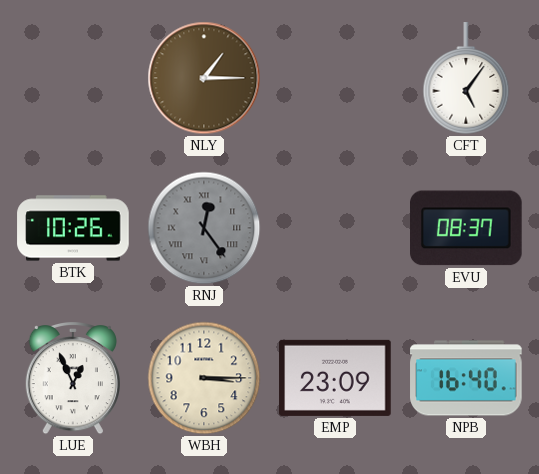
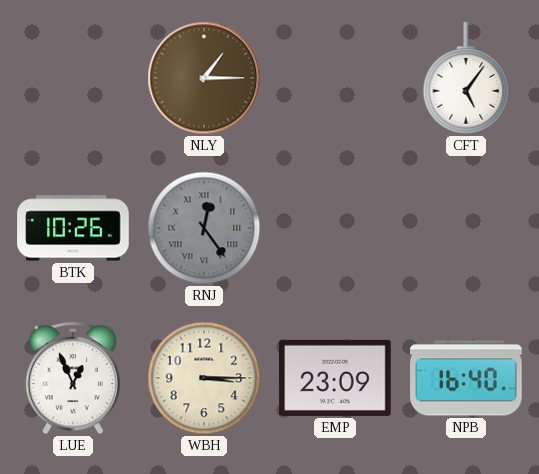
EVU: 08:37 -> none (467, 228)
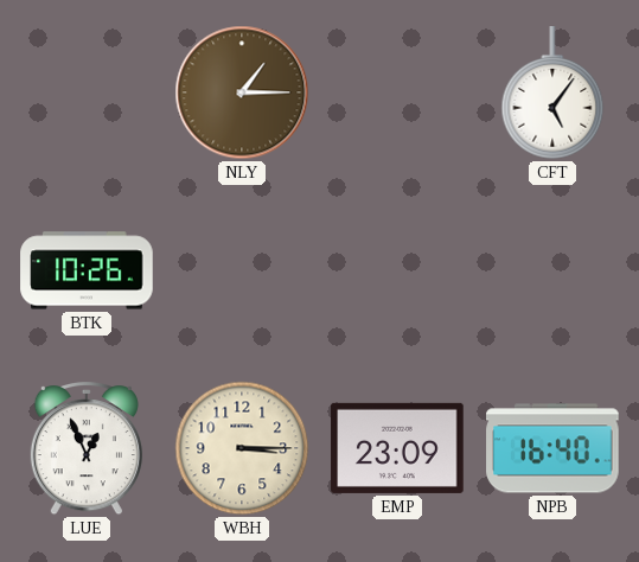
RNJ: 12:24 -> none (204, 228)
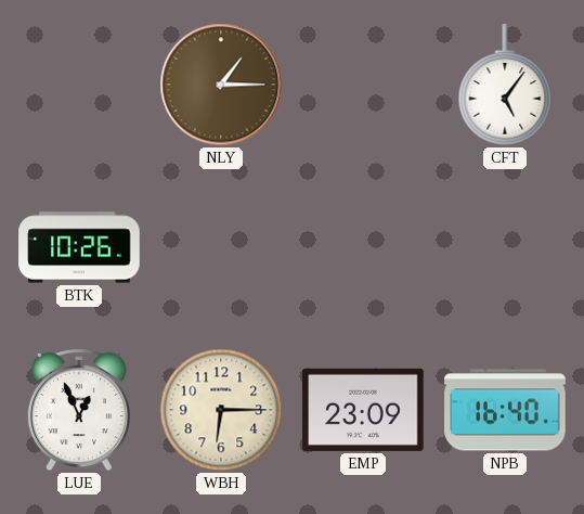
WBH: 3:15 -> 6:15 (221, 410)
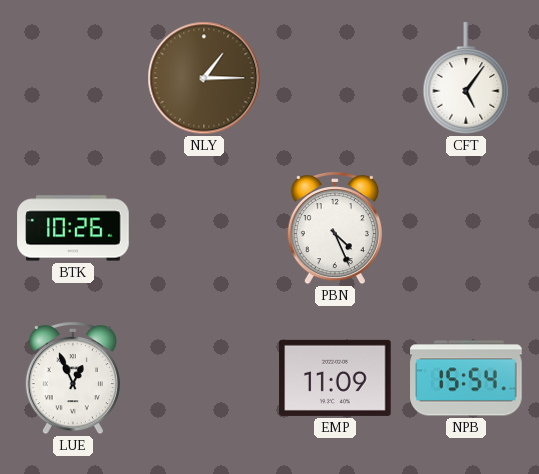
PBN: none -> 4:26 (335, 229)
WBH: 6:15 -> none (221, 410)
EMP: 23:09 -> 11:09 (335, 378)
NPB: 16:40 -> 15:54 (466, 378)
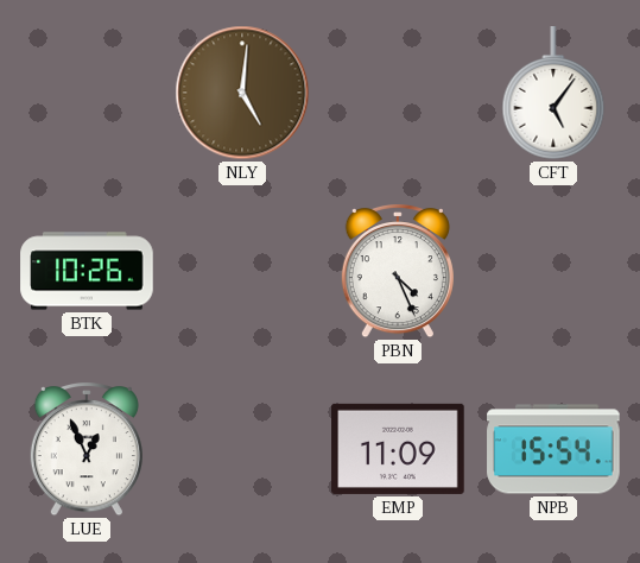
NLY: 1:15 -> 5:01 (242, 93)
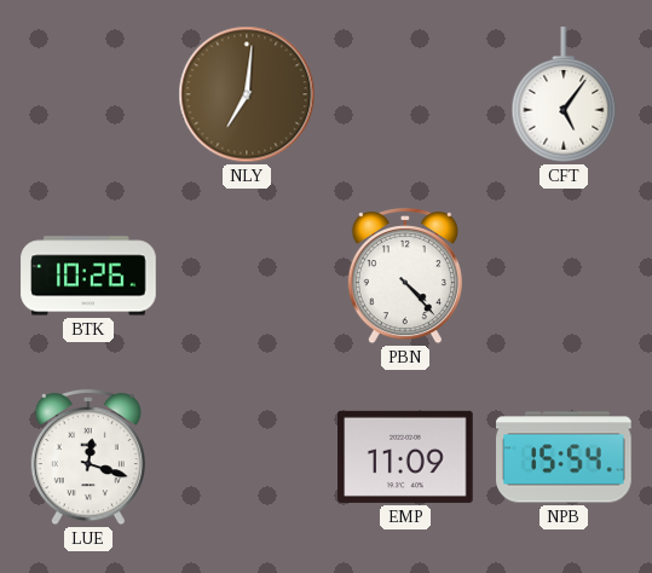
NLY: 5:01 -> 7:01 (247, 94)
PBN: 4:26 -> 4:23 (405, 277)
LUE: 12:56 -> 12:18 (88, 458)
